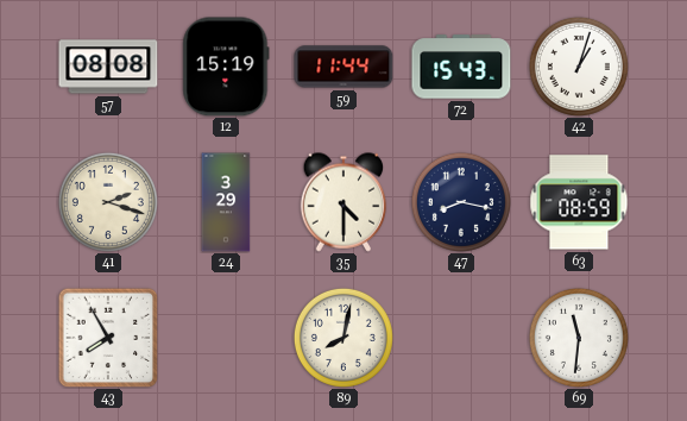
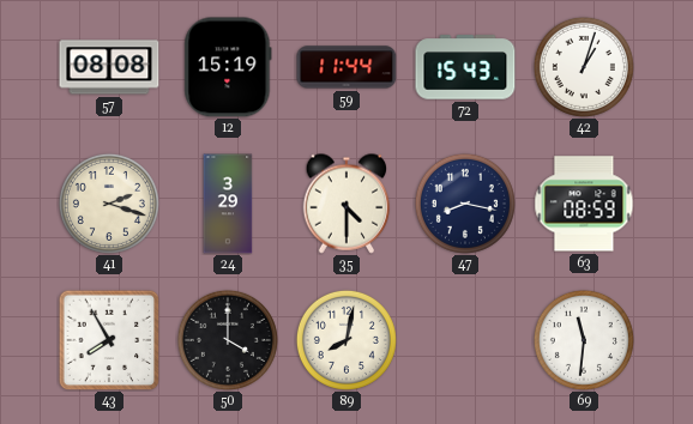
50: none -> 4:00 (228, 340)
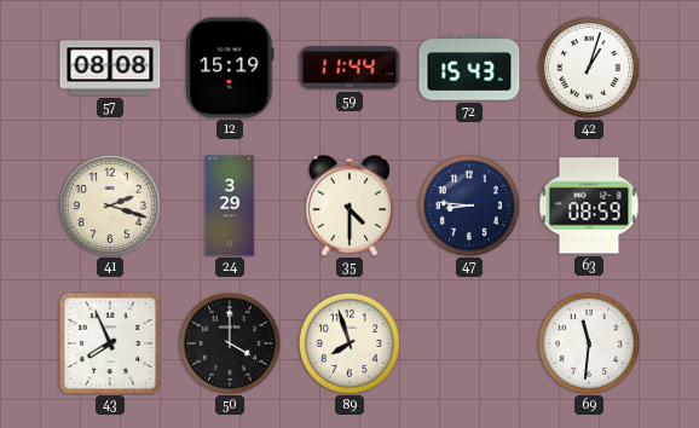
47: 8:17 -> 8:46 (469, 206)
43: 7:55 -> 7:56 (110, 343)
89: 8:02 -> 7:57 (349, 343)
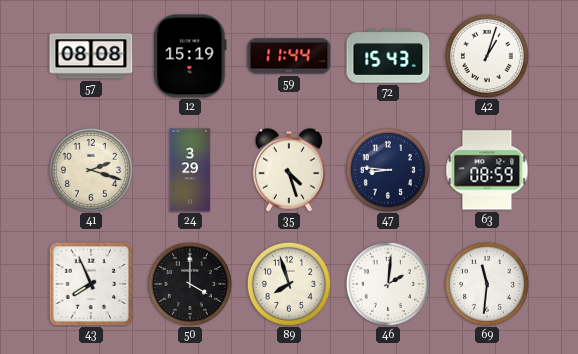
35: 4:30 -> 4:27 (289, 170)
46: none -> 2:01 (388, 284)
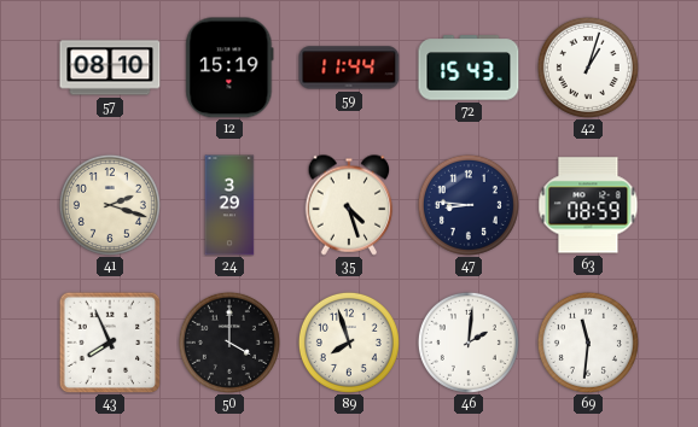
57: 08:08 -> 08:10 (110, 68)
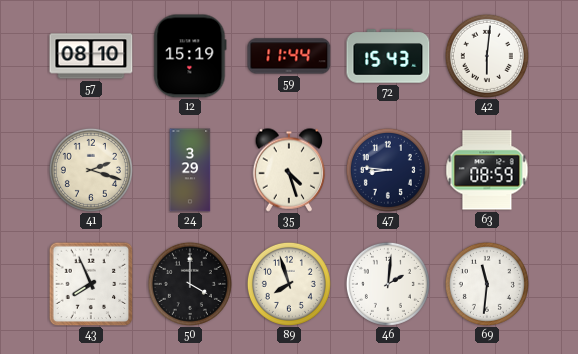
42: 1:03 -> 6:01 (487, 56)
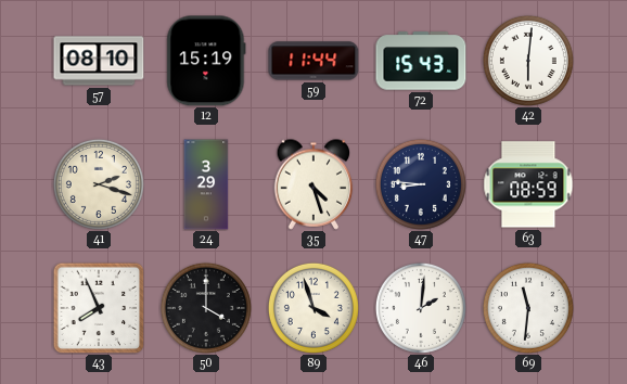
89: 7:57 -> 3:57 (313, 308)
